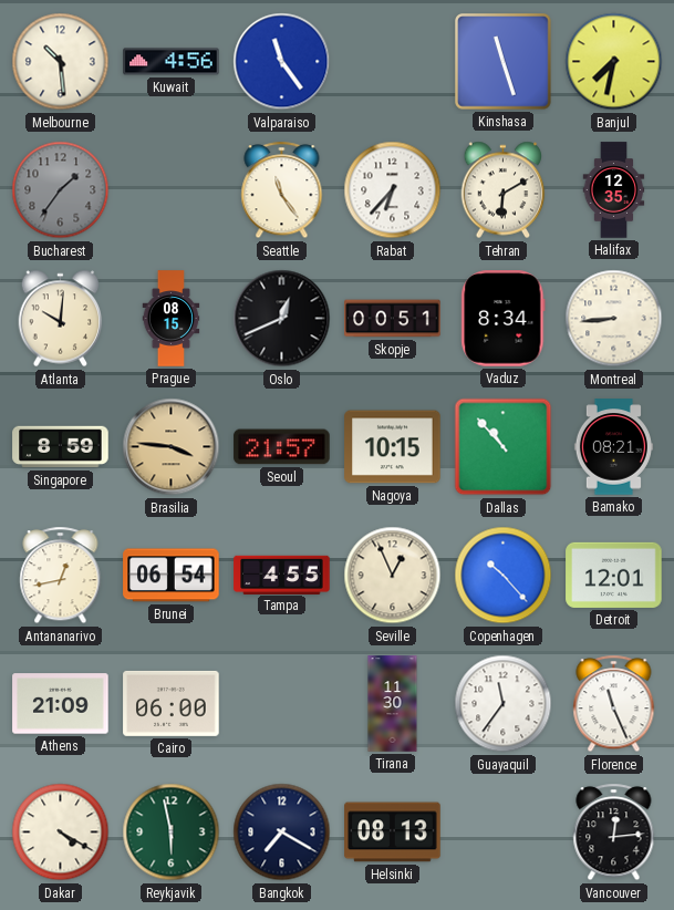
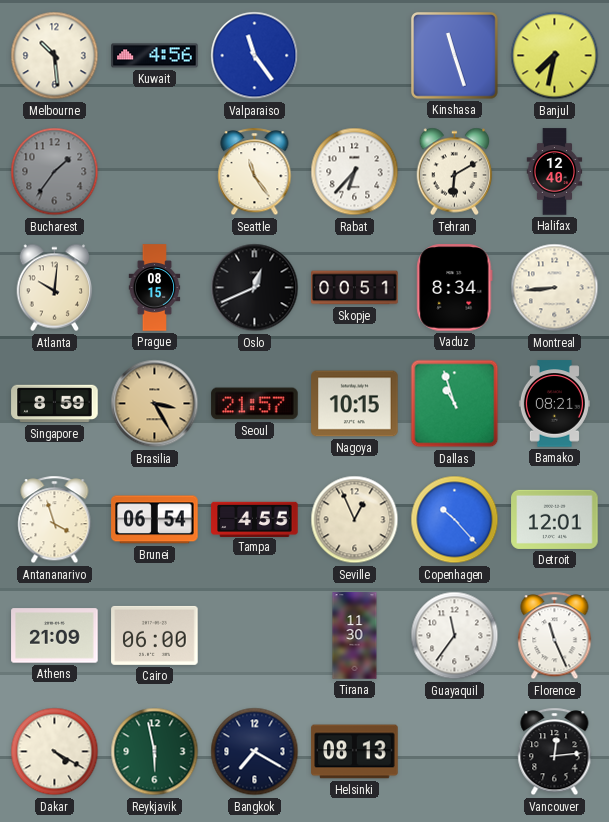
Halifax: 12:35 -> 12:40 (555, 172)
Brasilia: 3:46 -> 3:25 (155, 404)
Dallas: 10:53 -> 10:57 (455, 404)
Antananarivo: 12:43 -> 3:57 (55, 520)
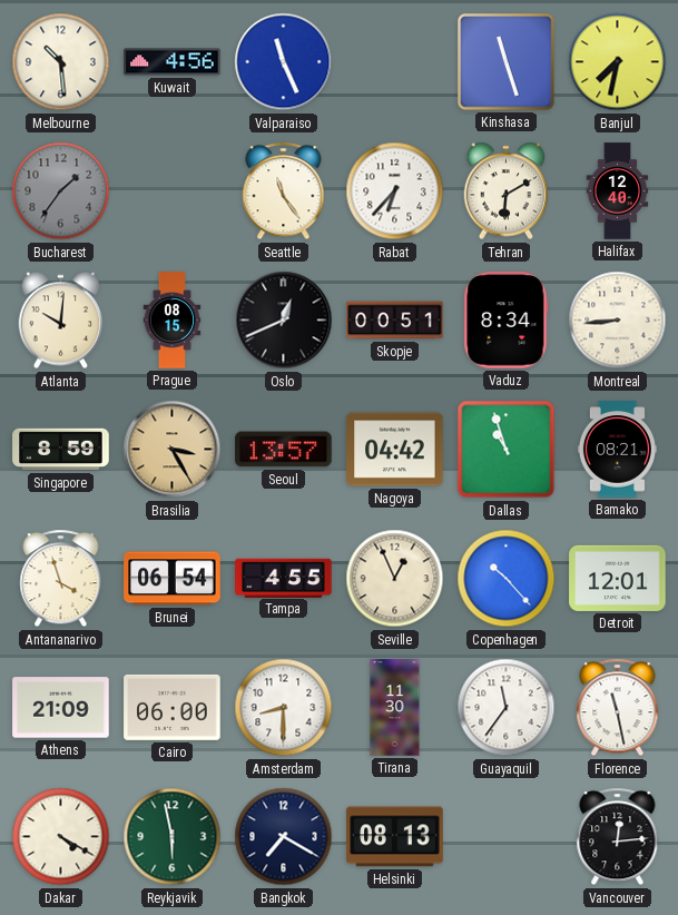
Valparaiso: 11:24 -> 11:26 (284, 62)
Seoul: 21:57 -> 13:57 (284, 450)
Nagoya: 10:15 -> 04:42 (395, 450)
Amsterdam: none -> 8:30 (284, 708)
Florence: 11:26 -> 11:28 (618, 708)
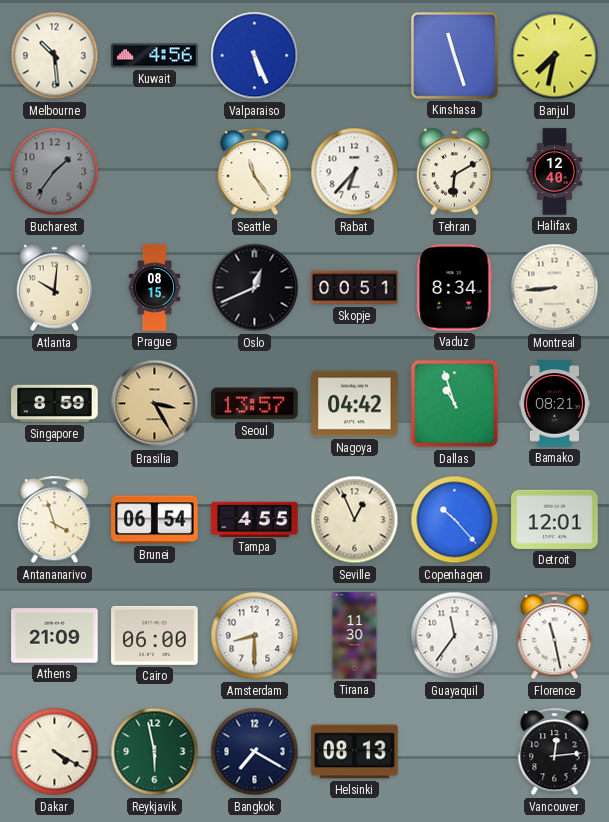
Valparaiso: 11:26 -> 5:26 (255, 56)
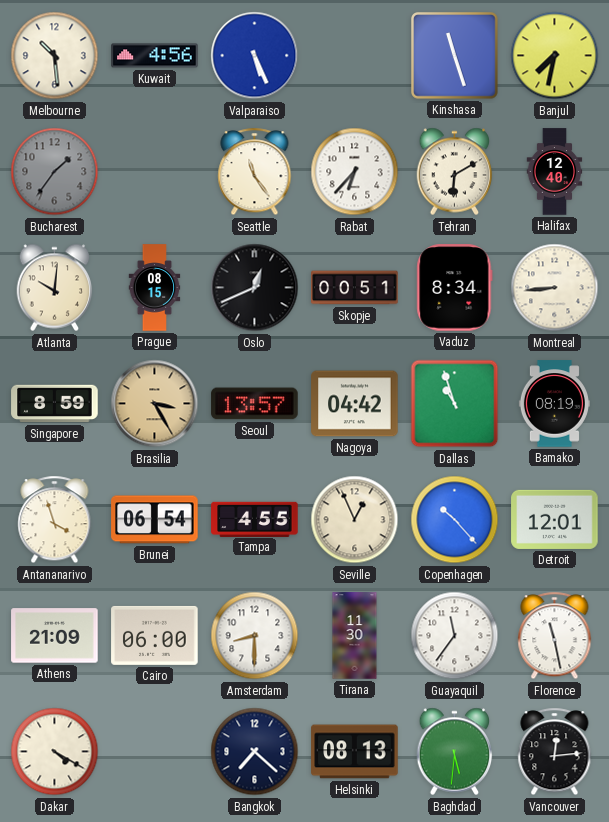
Bamako: 08:21 -> 08:19 (554, 404)
Reykjavik: 5:58 -> none (155, 752)
Bangkok: 7:20 -> 7:22 (255, 752)
Baghdad: none -> 5:31 (455, 752)
